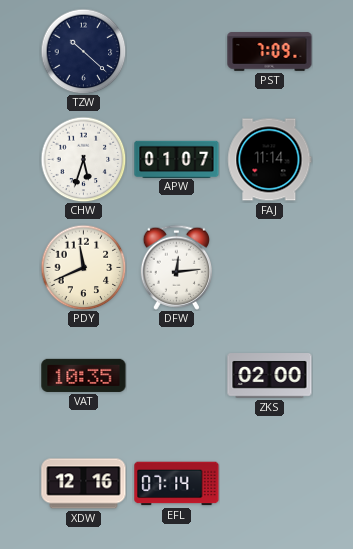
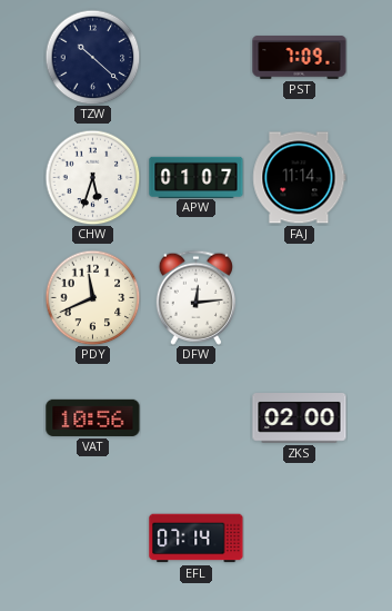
VAT: 10:35 -> 10:56 (93, 417)
XDW: 12:16 -> none (84, 484)
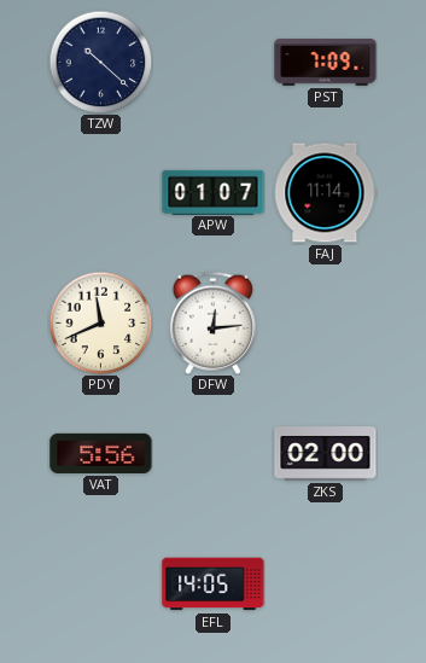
CHW: 5:33 -> none (92, 177)
VAT: 10:56 -> 5:56 (101, 453)
EFL: 07:14 -> 14:05 (214, 585)
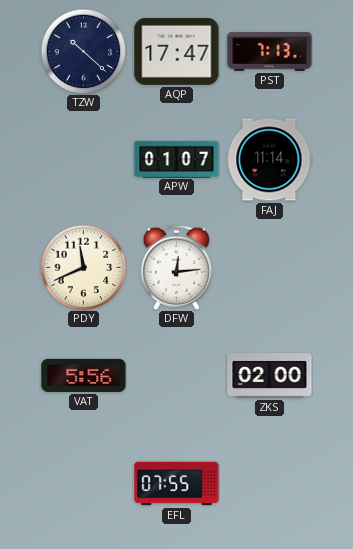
AQP: none -> 17:47 (177, 51)
PST: 7:09 -> 7:13 (270, 52)
EFL: 14:05 -> 07:55 (177, 484)
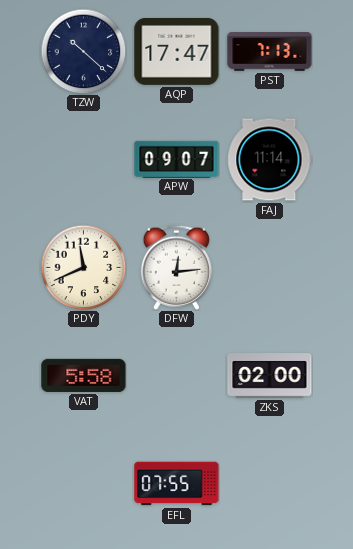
APW: 01:07 -> 09:07 (177, 159)
VAT: 5:56 -> 5:58 (84, 375)
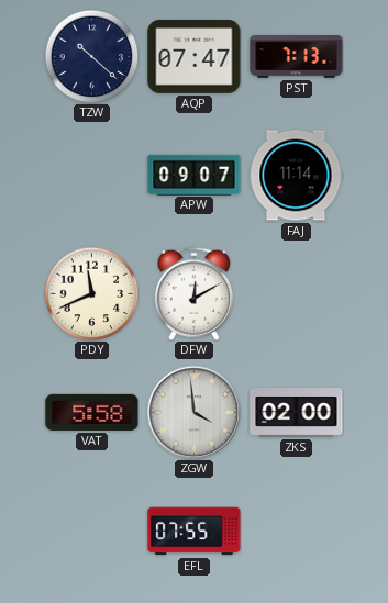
AQP: 17:47 -> 07:47 (195, 56)
DFW: 12:14 -> 12:10 (193, 293)
ZGW: none -> 3:59 (193, 412)
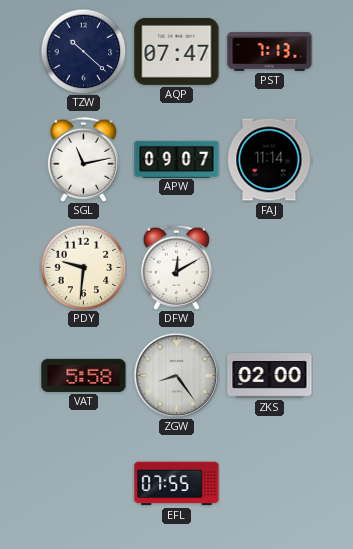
SGL: none -> 11:13 (83, 159)
PDY: 11:41 -> 9:31 (83, 267)
ZGW: 3:59 -> 8:24 (176, 375)
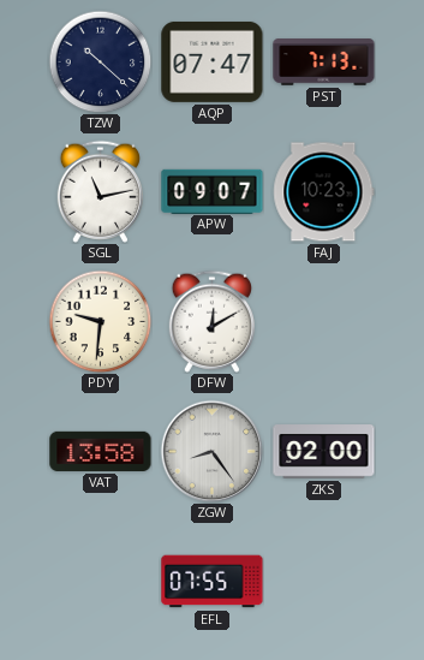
FAJ: 11:14 -> 10:23 (324, 192)
VAT: 5:58 -> 13:58 (101, 451)
